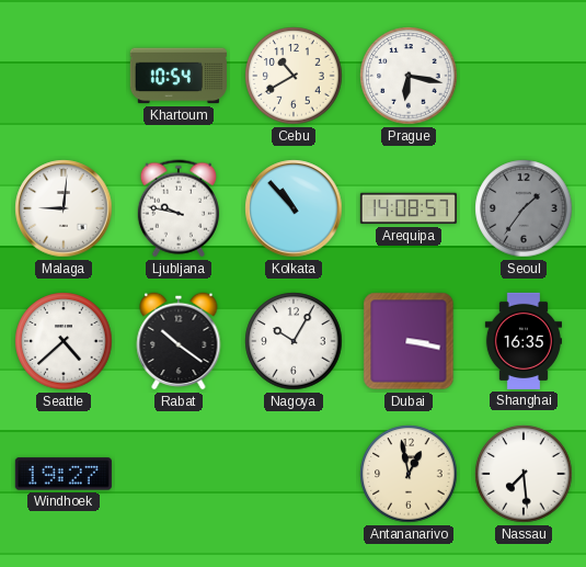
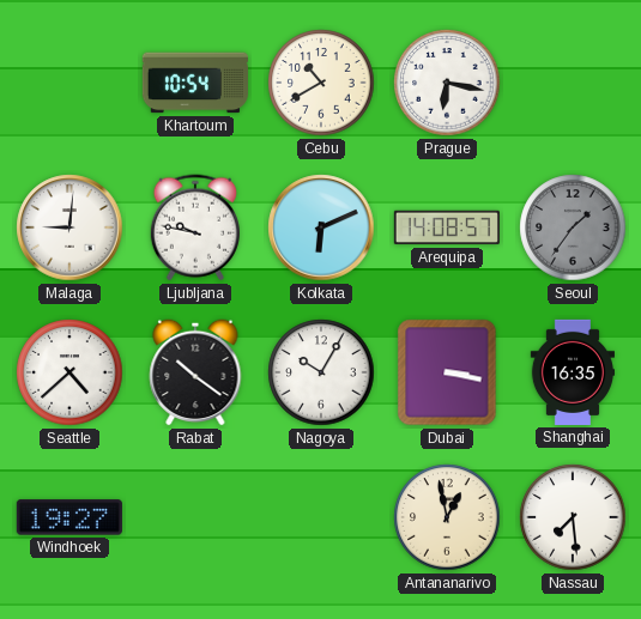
Kolkata: 10:53 -> 6:11 (321, 227)
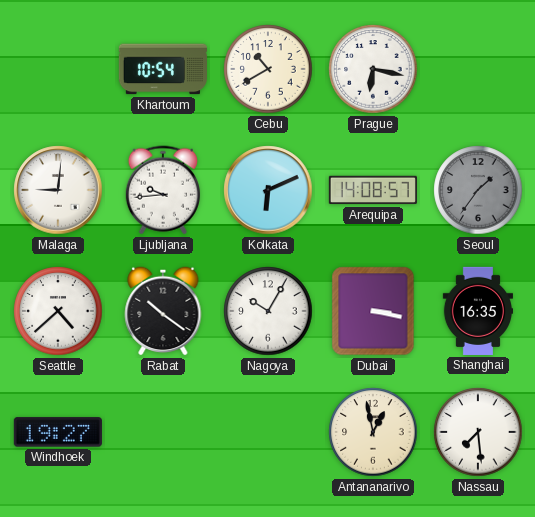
Ljubljana: 9:47 -> 9:44 (163, 190)
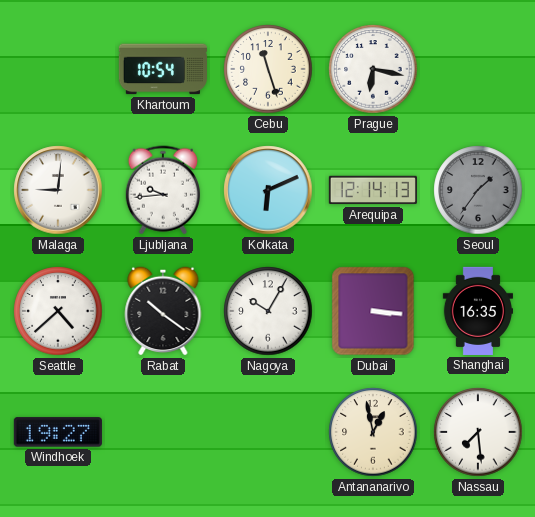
Cebu: 10:40 -> 11:27 (268, 69)
Arequipa: 14:08 -> 12:14 (373, 190)
Dubai: 3:17 -> 3:16 (373, 311)
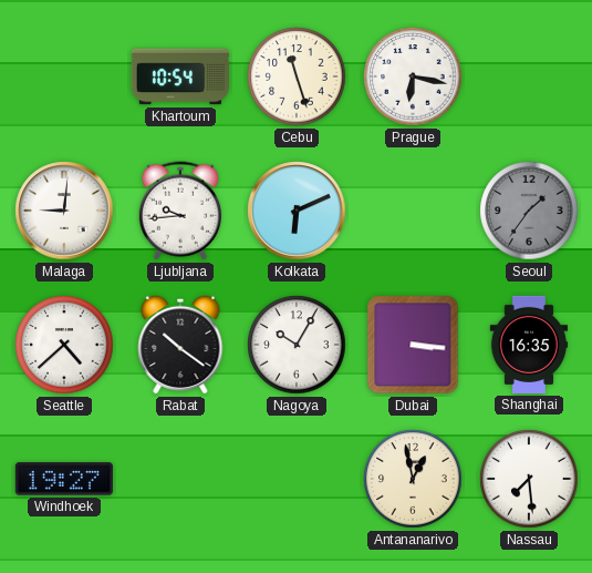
Arequipa: 12:14 -> none (373, 190)
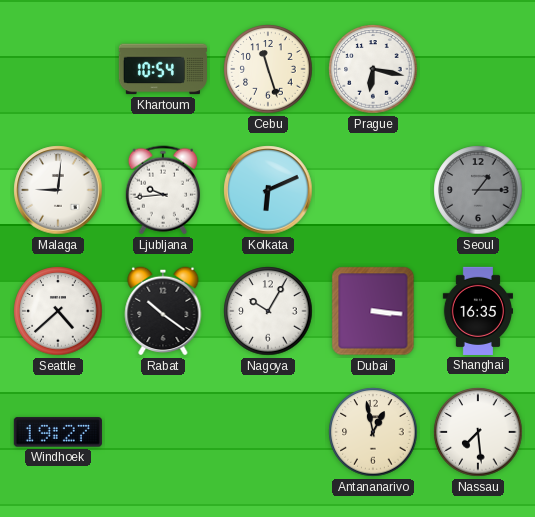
Seoul: 1:36 -> 1:15 (478, 190)
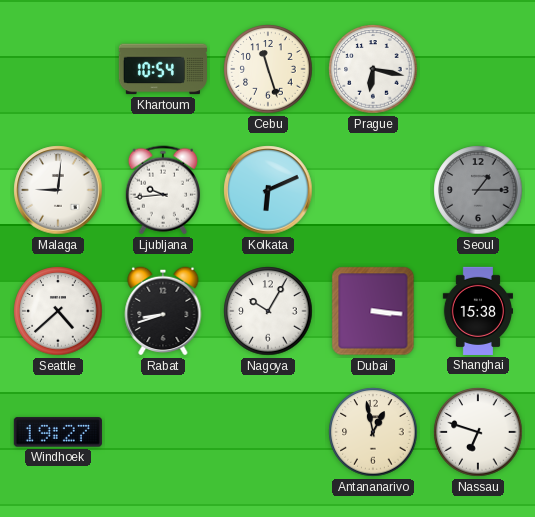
Rabat: 10:21 -> 8:42 (163, 311)
Shanghai: 16:35 -> 15:38 (477, 311)
Nassau: 7:29 -> 6:48 (478, 432)
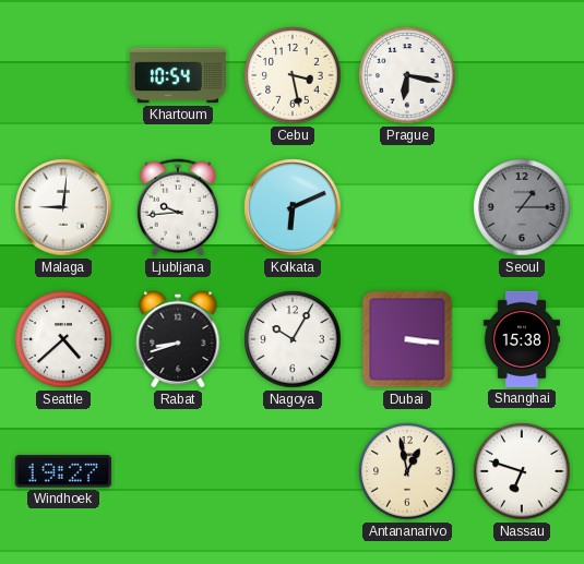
Cebu: 11:27 -> 3:28 (293, 75)
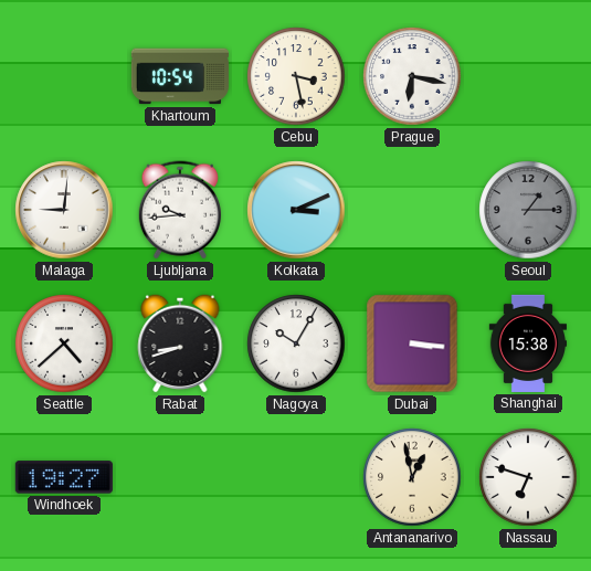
Kolkata: 6:11 -> 3:11 (296, 210)
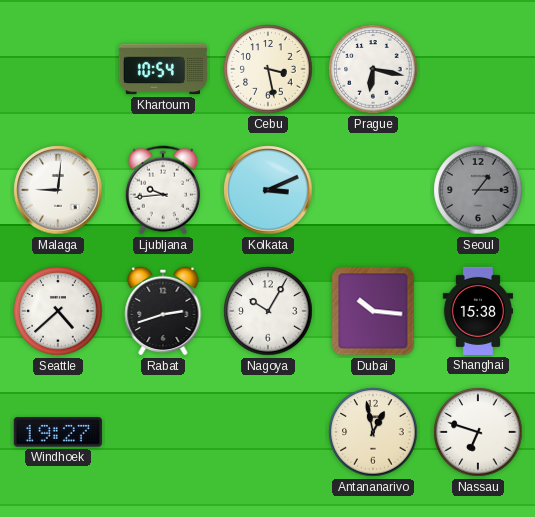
Rabat: 8:42 -> 2:42 (163, 311)
Dubai: 3:16 -> 10:16 (373, 311)
